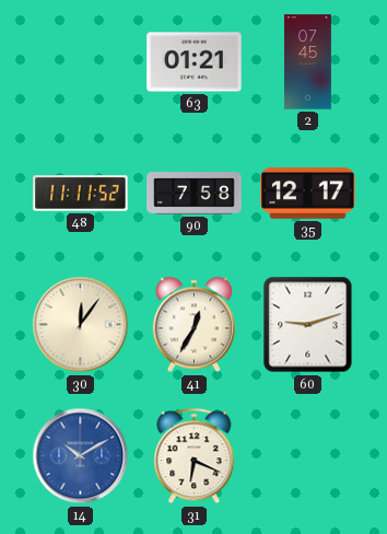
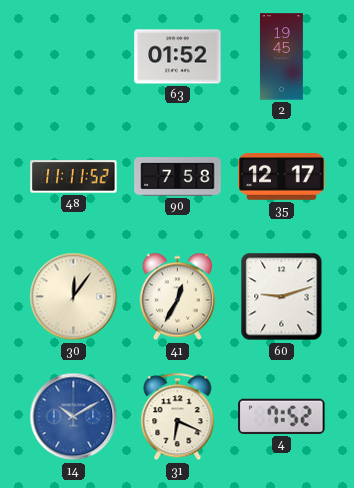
63: 01:21 -> 01:52 (178, 57)
2: 07:45 -> 19:45 (281, 57)
4: none -> 7:52 (282, 416)
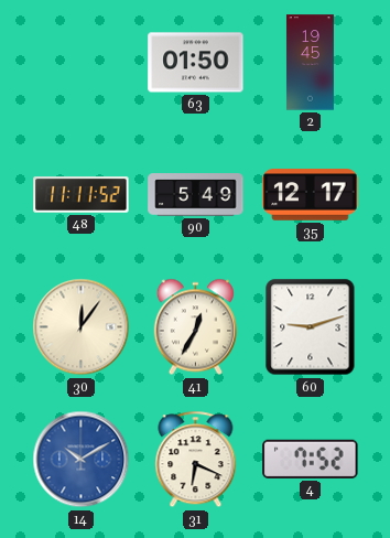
63: 01:52 -> 01:50 (196, 63)
90: 7:58 -> 5:49 (196, 195)
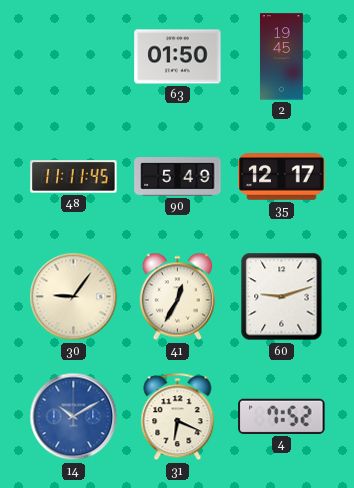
48: 11:11:52 -> 11:11:45 (74, 177)
30: 12:06 -> 9:06 (74, 297)
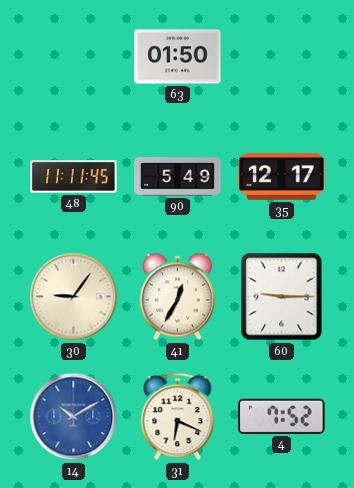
2: 19:45 -> none (281, 57)
60: 9:12 -> 9:15 (282, 297)
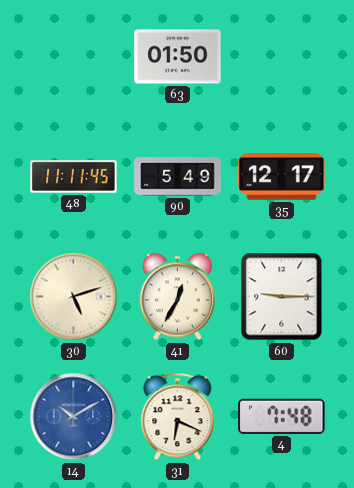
30: 9:06 -> 5:12 (74, 297)
4: 7:52 -> 7:48 (282, 416)
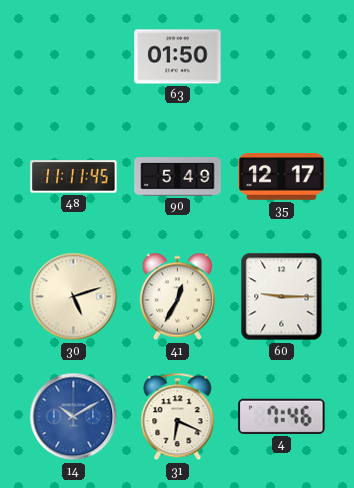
4: 7:48 -> 7:46 (282, 416)
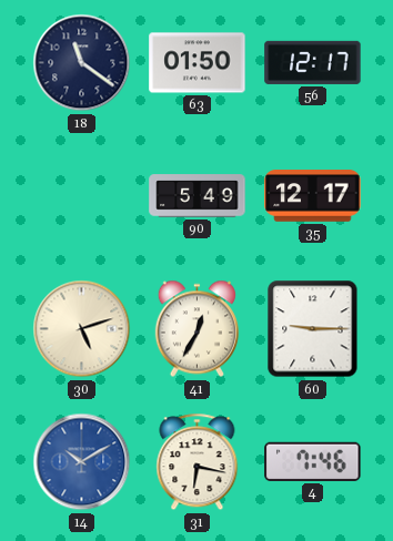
18: none -> 11:21 (82, 63)
56: none -> 12:17 (313, 62)
48: 11:11 -> none (74, 177)
31: 6:19 -> 6:17 (198, 462)
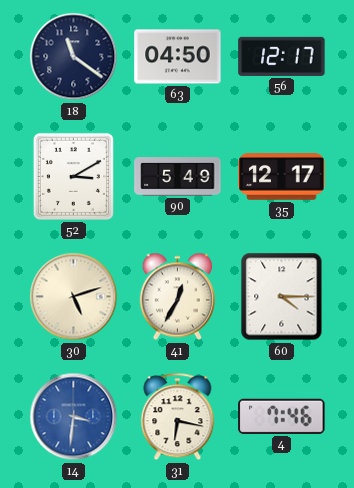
63: 01:50 -> 04:50 (178, 57)
52: none -> 3:10 (73, 176)
60: 9:15 -> 4:15 (282, 297)
14: 10:10 -> 3:31 (74, 417)
